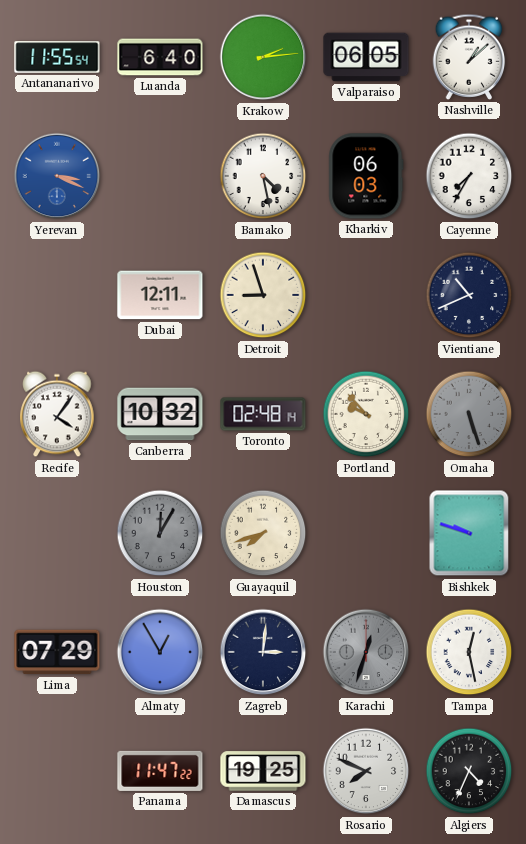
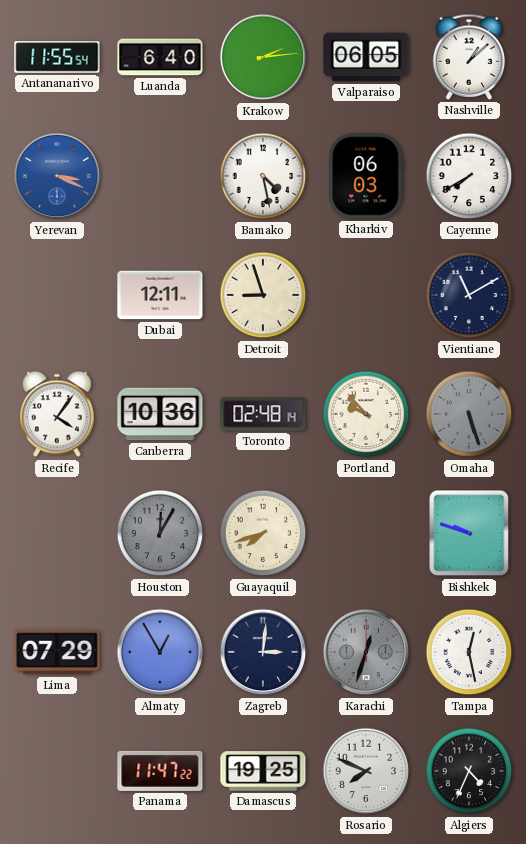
Cayenne: 7:35 -> 7:40 (469, 176)
Vientiane: 10:41 -> 11:10 (469, 295)
Canberra: 10:32 -> 10:36 (160, 414)
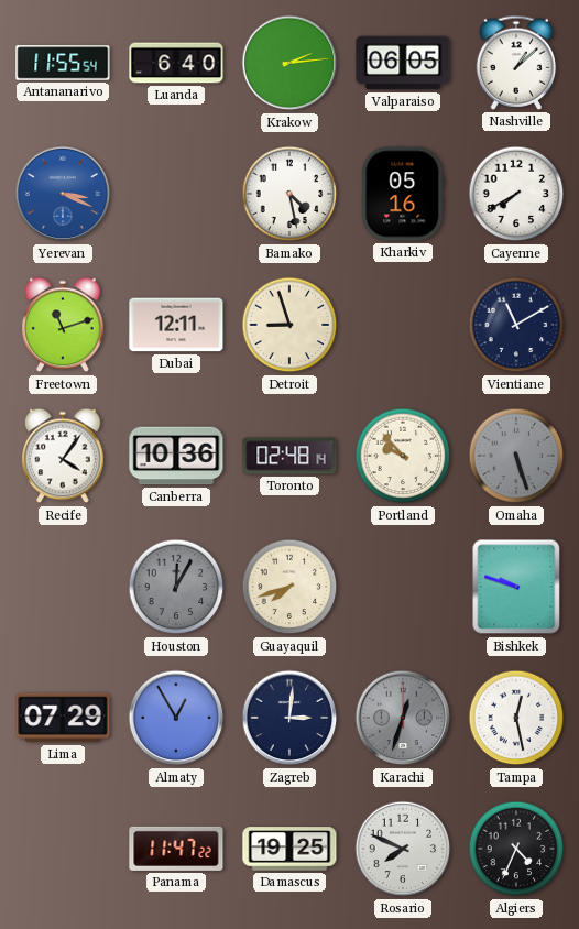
Kharkiv: 06:03 -> 05:16 (403, 194)
Freetown: none -> 11:12 (63, 325)
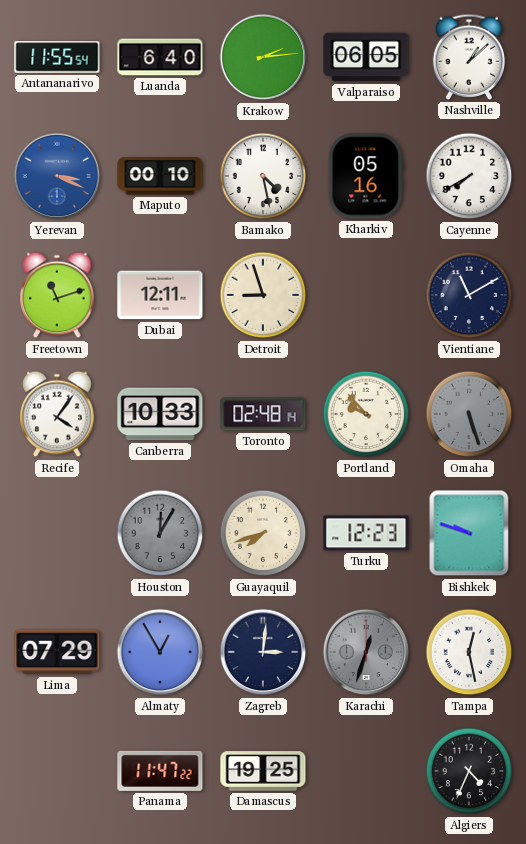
Maputo: none -> 00:10 (160, 176)
Canberra: 10:36 -> 10:33 (160, 414)
Turku: none -> 12:23 (366, 533)
Rosario: 7:49 -> none (403, 849)
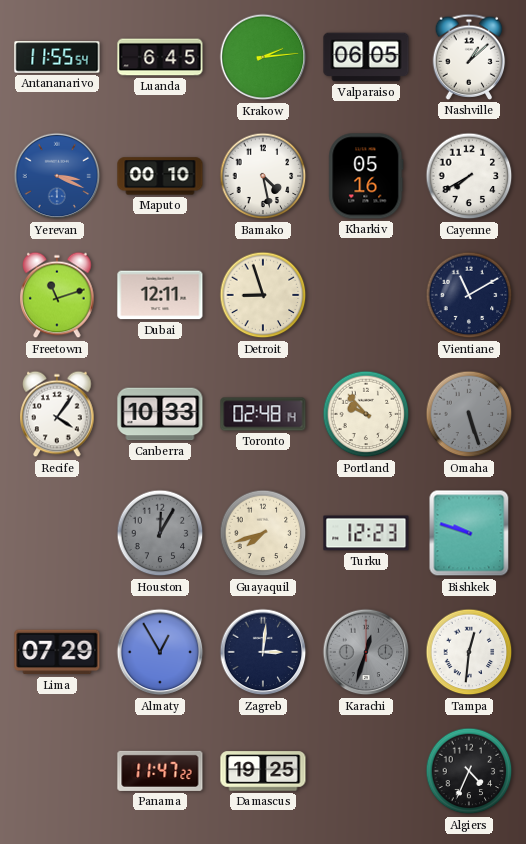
Luanda: 6:40 -> 6:45 (160, 57)
Tampa: 12:28 -> 12:31 (469, 652)
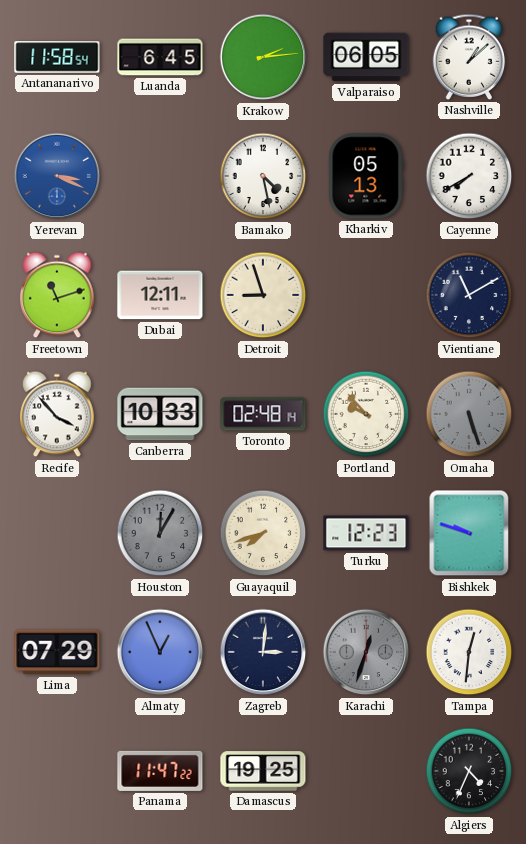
Antananarivo: 11:55 -> 11:58 (57, 57)
Maputo: 00:10 -> none (160, 176)
Kharkiv: 05:16 -> 05:13 (366, 176)
Recife: 4:06 -> 3:53 (57, 414)
Almaty: 12:55 -> 12:56 (160, 652)
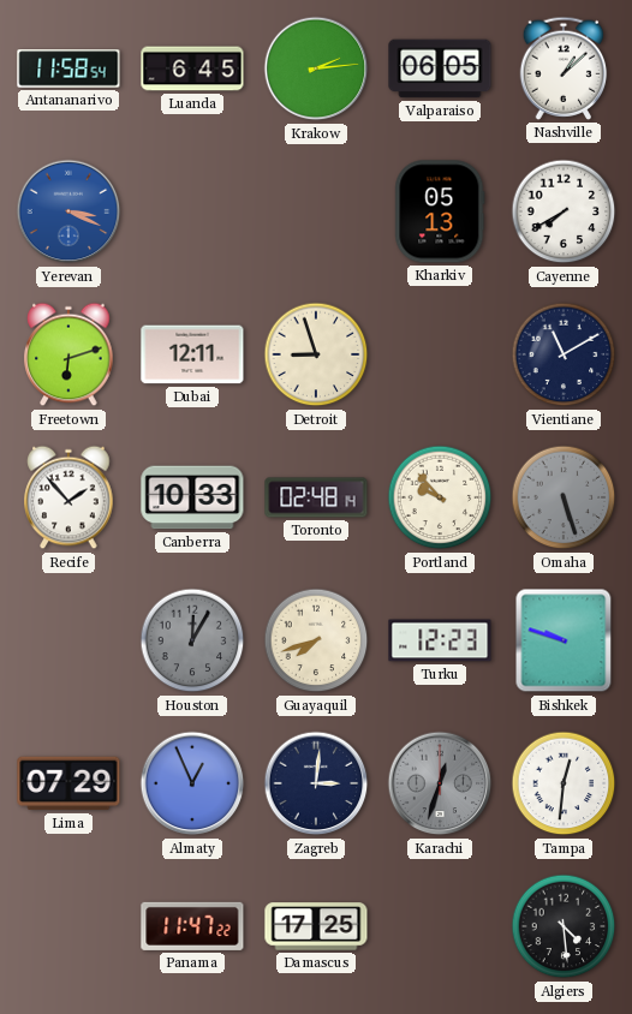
Bamako: 4:28 -> none (263, 176)
Freetown: 11:12 -> 6:12 (68, 354)
Recife: 3:53 -> 1:53 (68, 497)
Damascus: 19:25 -> 17:25 (316, 926)
Algiers: 4:34 -> 4:29 (564, 926)
